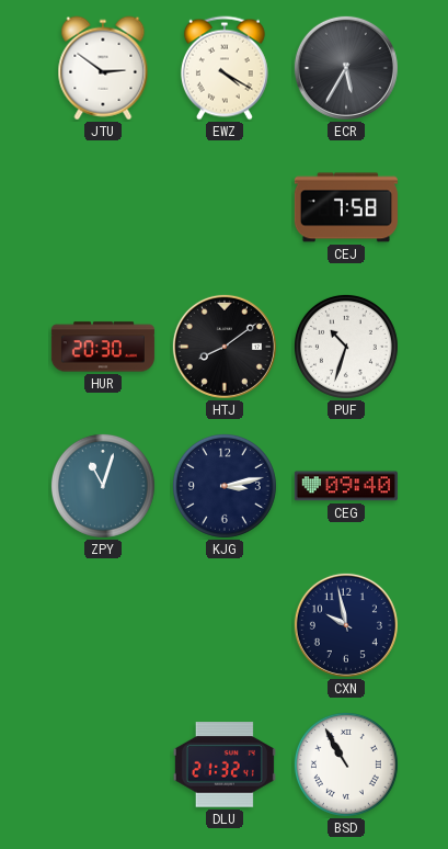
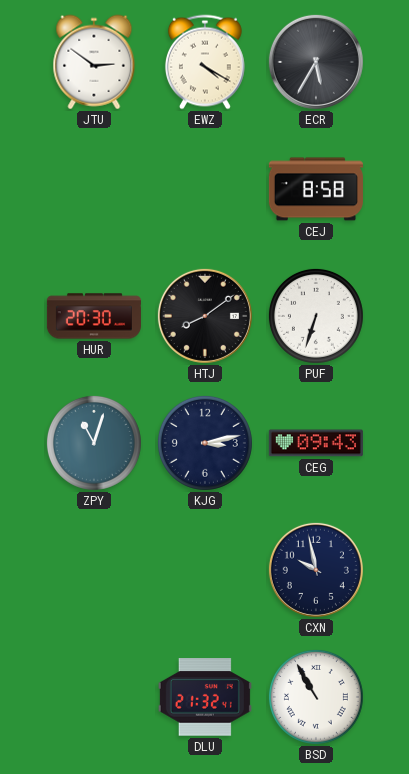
CEJ: 7:58 -> 8:58 (316, 189)
PUF: 10:33 -> 6:33 (316, 316)
CEG: 09:40 -> 09:43 (316, 443)
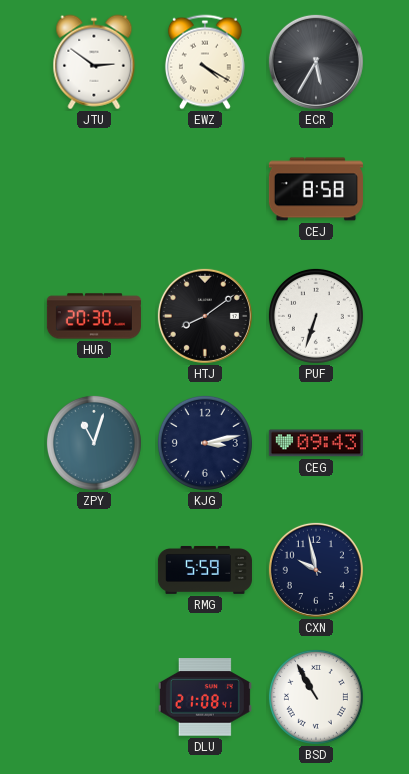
RMG: none -> 5:59 (205, 570)
DLU: 21:32 -> 21:08 (205, 697)
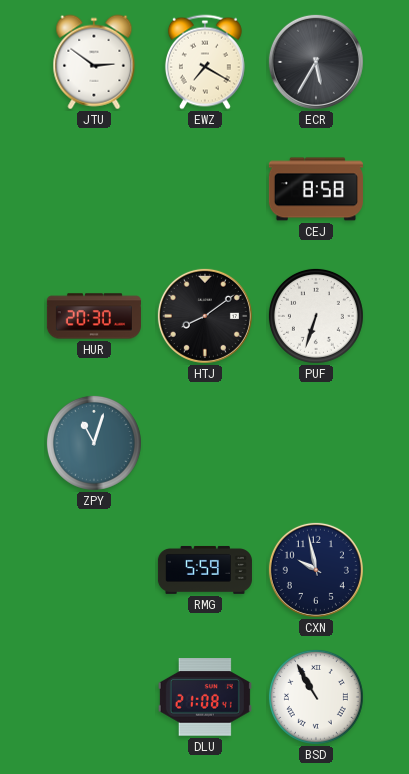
EWZ: 4:20 -> 7:20 (205, 62)
KJG: 3:13 -> none (205, 443)
CEG: 09:43 -> none (316, 443)
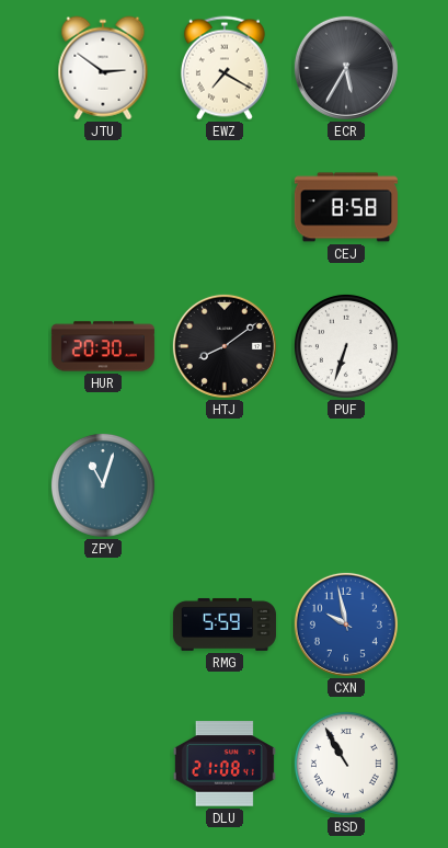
CXN dial: navy -> blue (346, 624)
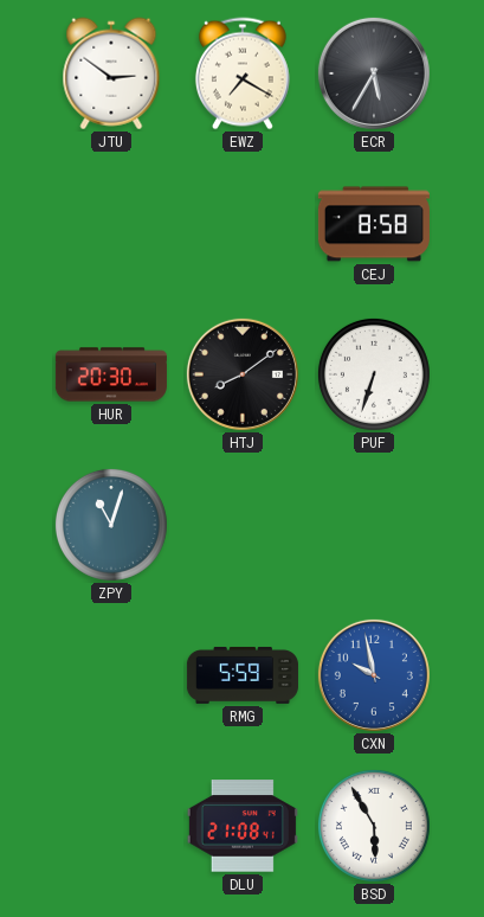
BSD: 10:55 -> 5:55 (374, 826)
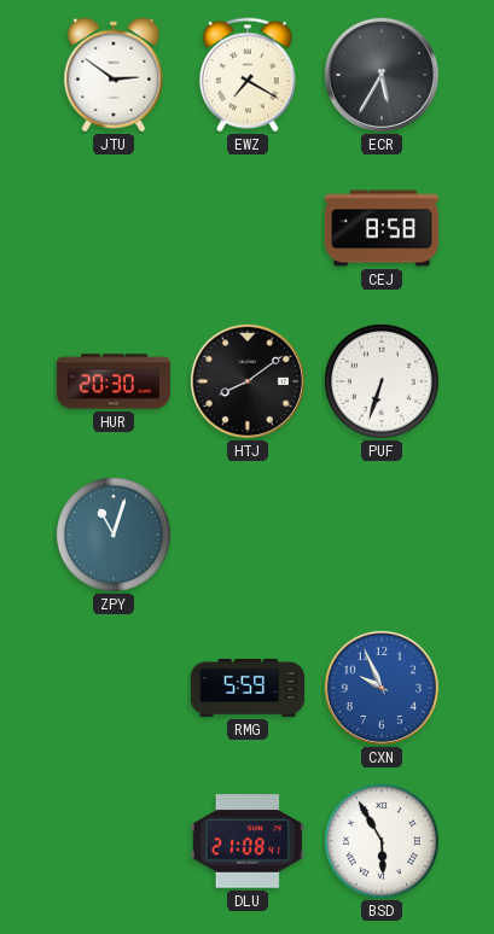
CXN: 9:58 -> 9:56 (382, 688)
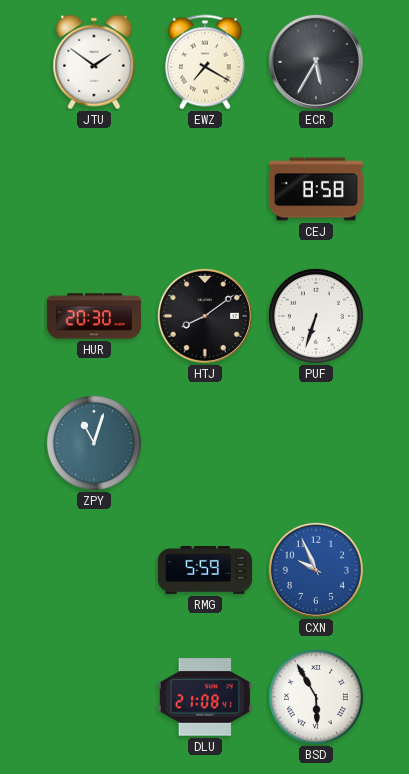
JTU: 2:51 -> 1:51 (94, 62)
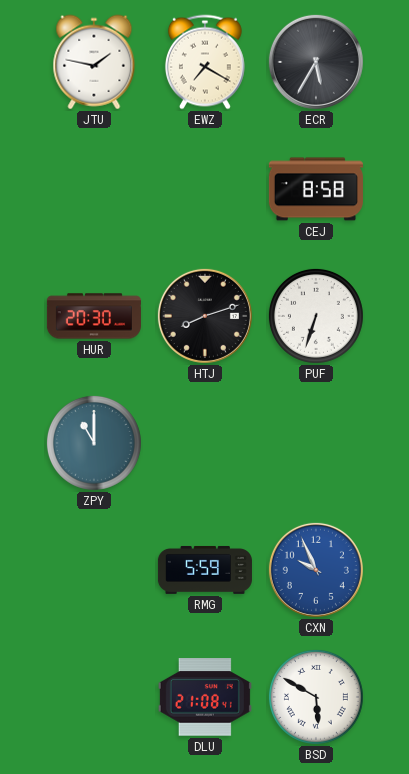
JTU: 1:51 -> 1:47 (94, 62)
HTJ: 8:09 -> 8:12 (205, 316)
ZPY: 11:03 -> 11:00 (94, 443)
BSD: 5:55 -> 5:50 (316, 697)
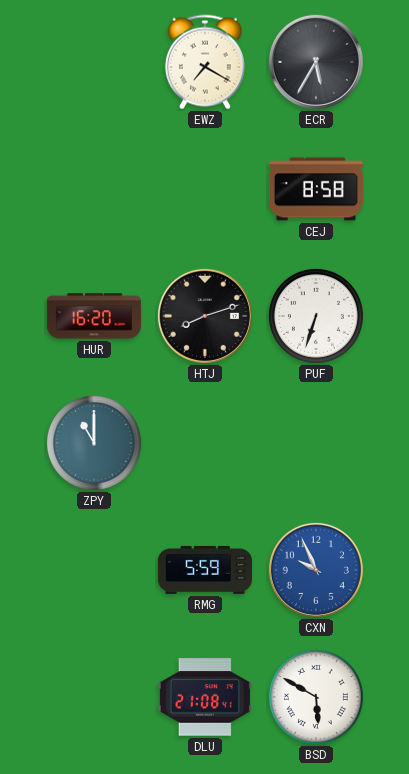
JTU: 1:47 -> none (94, 62)
HUR: 20:30 -> 16:20 (94, 316)
